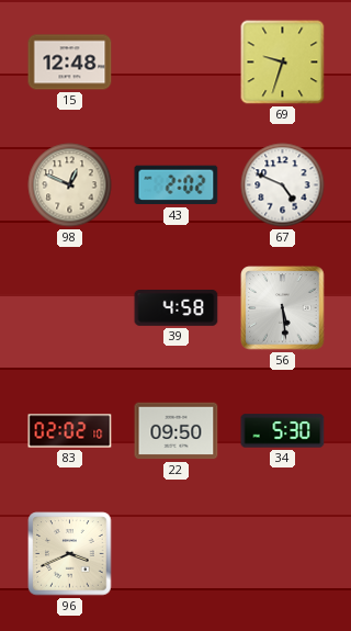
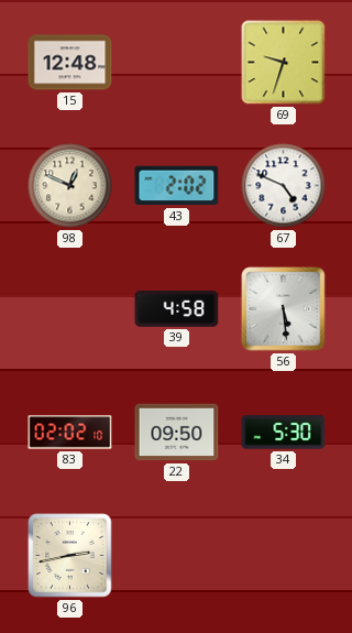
96: 3:41 -> 2:43 (70, 556)
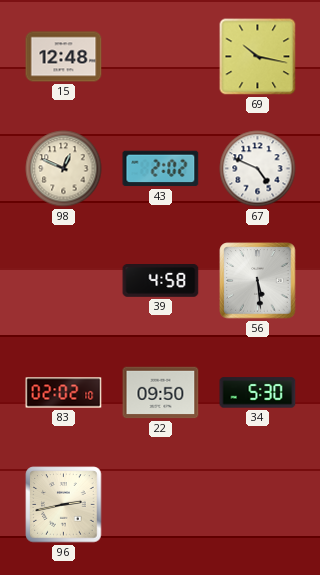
69: 9:33 -> 10:17 (258, 57)
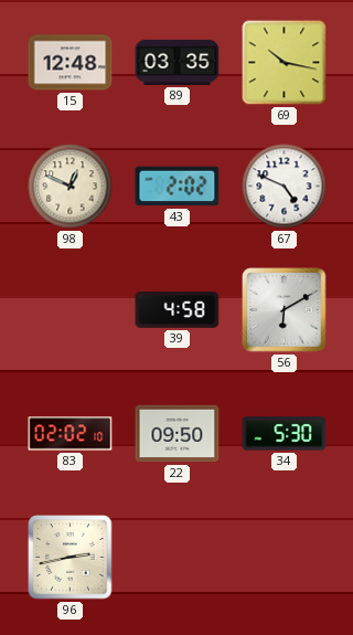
89: none -> 03:35 (178, 62)
56: 5:29 -> 6:10 (285, 310)
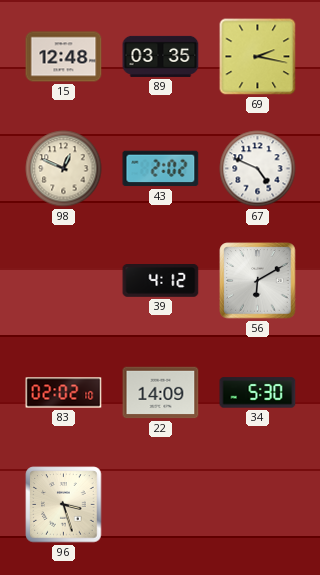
69: 10:17 -> 2:17 (258, 57)
39: 4:58 -> 4:12 (161, 281)
22: 09:50 -> 14:09 (161, 393)
96: 2:43 -> 3:27 (64, 505)
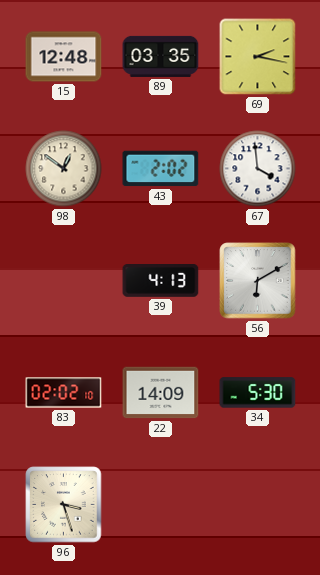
98: 12:49 -> 12:51 (64, 169)
67: 4:49 -> 3:59 (258, 169)
39: 4:12 -> 4:13 (161, 281)
